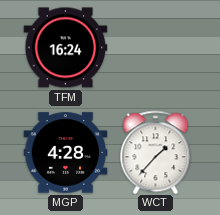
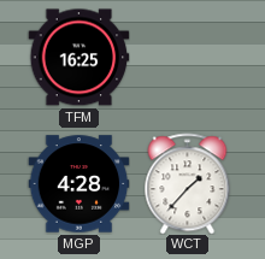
TFM: 16:24 -> 16:25 (78, 58)
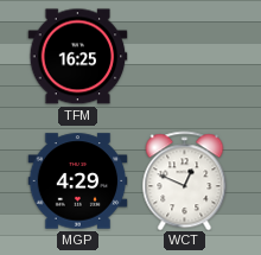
MGP: 4:28 -> 4:29 (77, 181)
WCT: 1:37 -> 12:49 (185, 180)
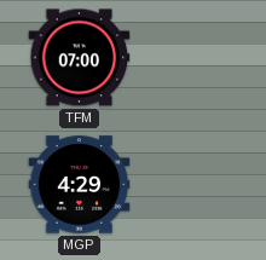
TFM: 16:25 -> 07:00 (79, 58)
WCT: 12:49 -> none (185, 180)
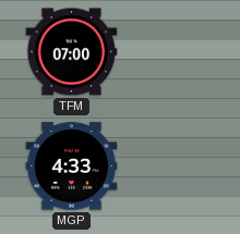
MGP: 4:29 -> 4:33 (71, 167)
